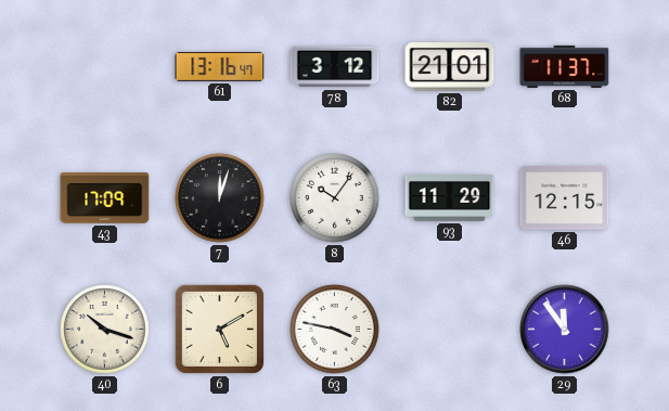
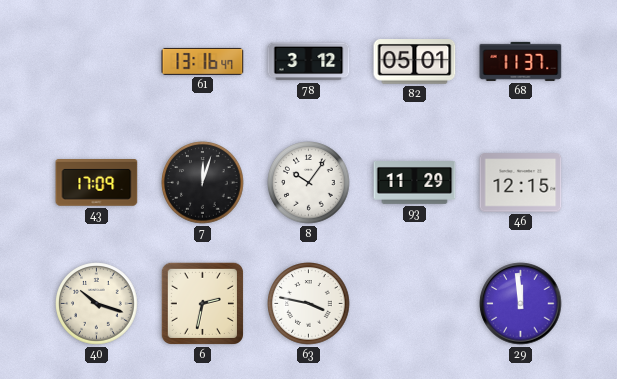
82: 21:01 -> 05:01 (415, 62)
6: 5:10 -> 2:32 (202, 303)
29: 11:54 -> 11:59 (521, 304)
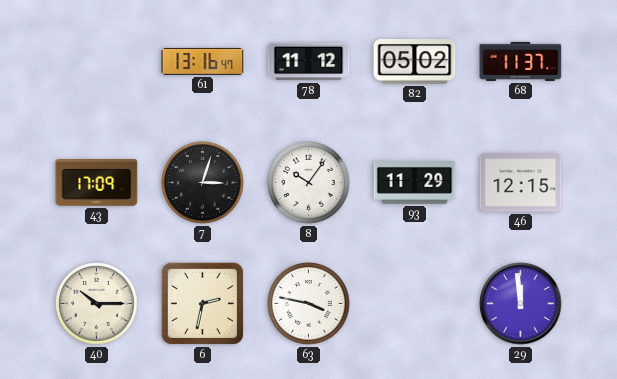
78: 3:12 -> 11:12 (309, 62)
82: 05:01 -> 05:02 (415, 62)
7: 12:03 -> 3:03 (203, 183)
40: 10:18 -> 10:15 (97, 304)
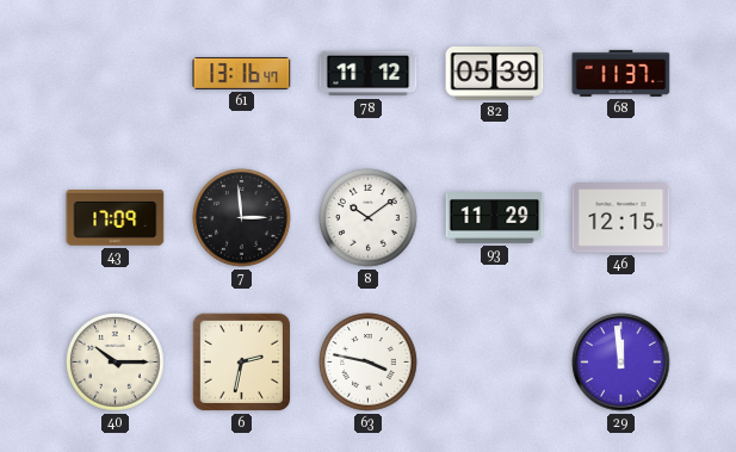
82: 05:02 -> 05:39 (495, 74)
7: 3:03 -> 2:59 (242, 218)
8: 10:06 -> 10:09 (369, 218)
